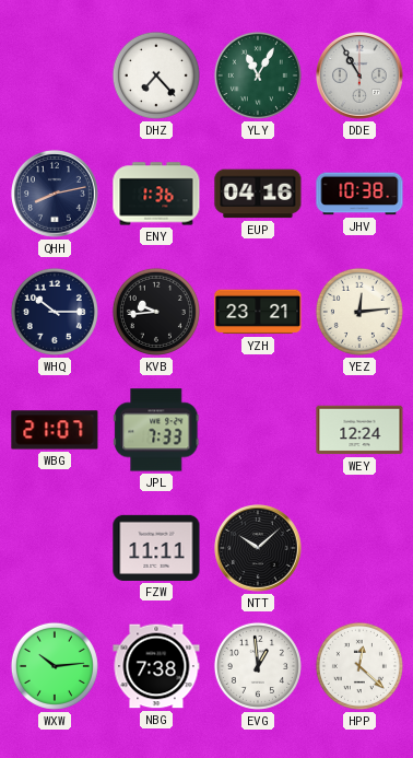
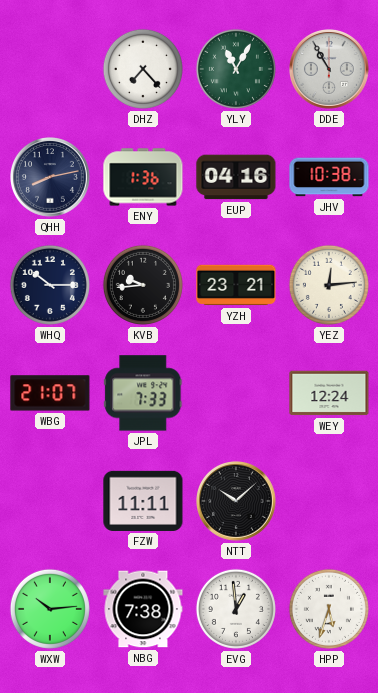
HPP: 12:22 -> 5:33 (329, 609)
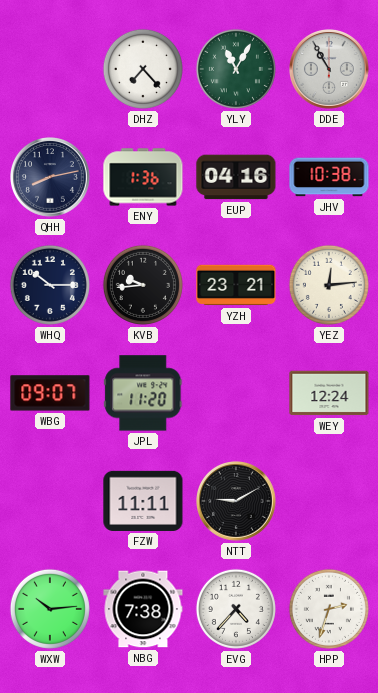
WBG: 21:07 -> 09:07 (50, 393)
JPL: 7:33 -> 11:20 (143, 393)
NTT: 10:08 -> 9:10 (237, 502)
EVG: 12:59 -> 4:37 (236, 609)
HPP: 5:33 -> 2:33 (329, 609)
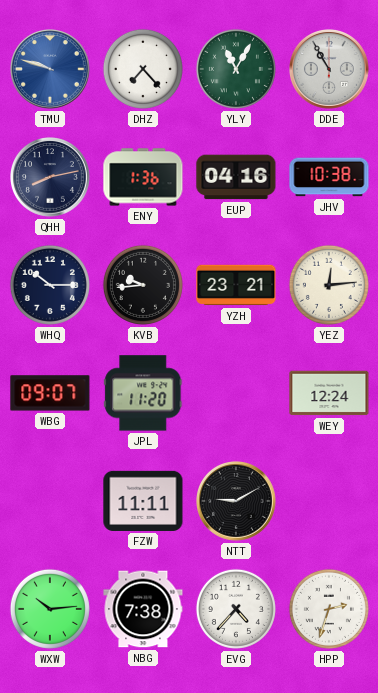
TMU: none -> 9:48 (51, 70)
